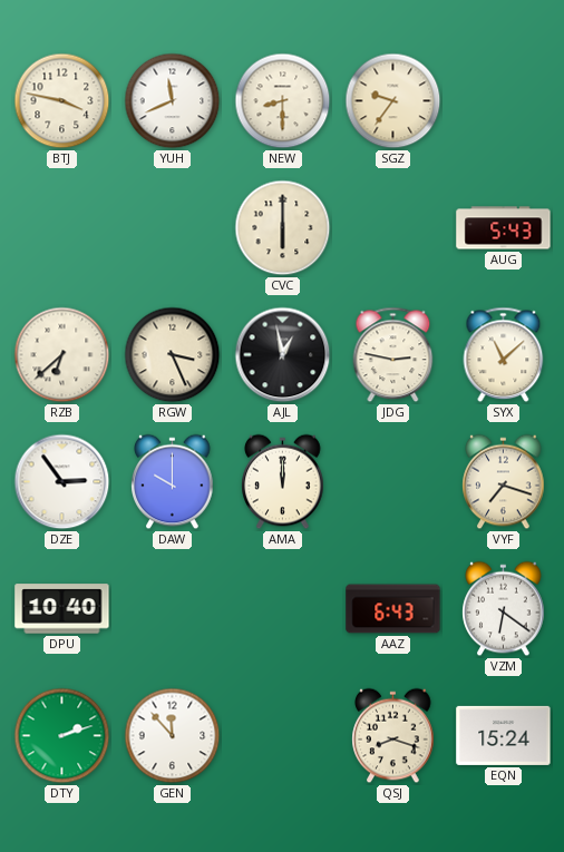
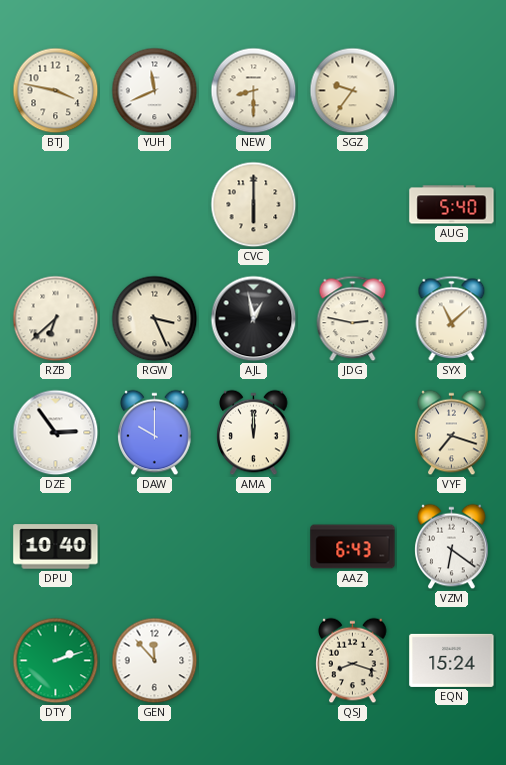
AUG: 5:43 -> 5:40 (452, 205)
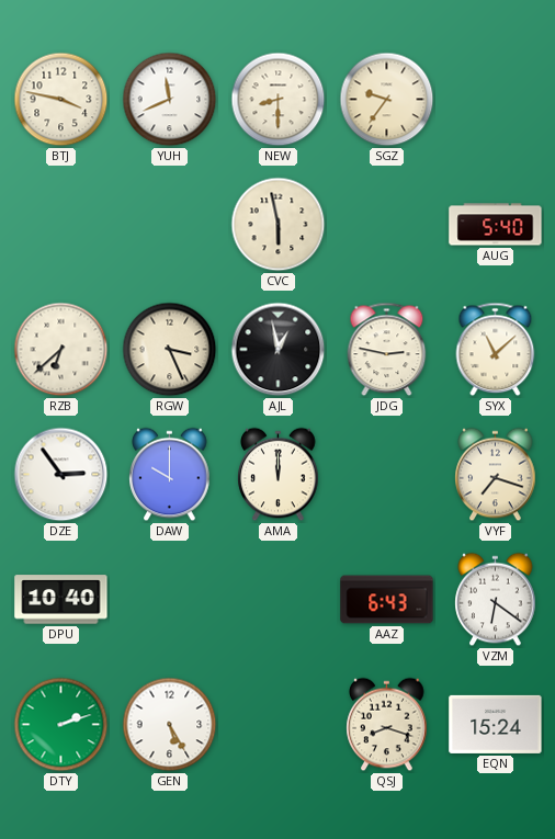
CVC: 6:00 -> 5:58 (279, 225)
GEN: 11:53 -> 5:25 (170, 725)
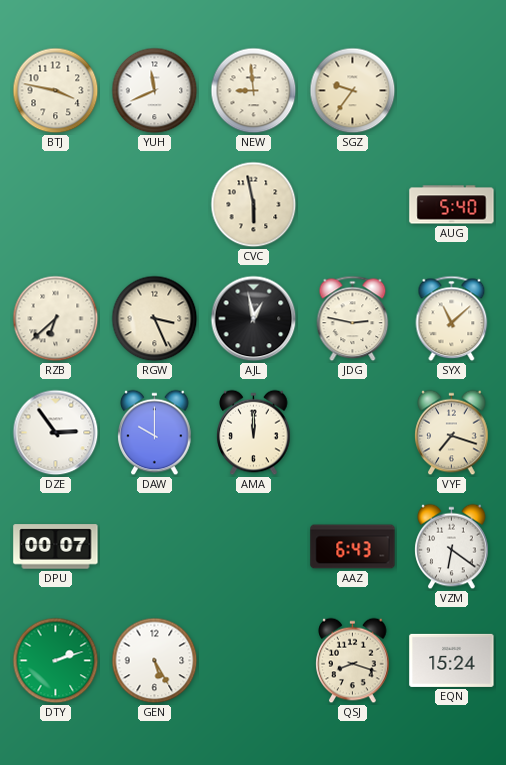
NEW: 8:30 -> 8:59 (254, 91)
DPU: 10:40 -> 00:07 (56, 547)
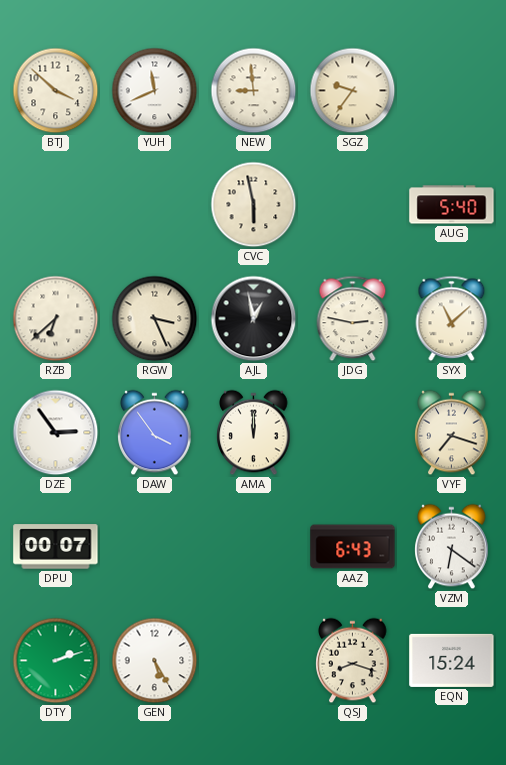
BTJ: 3:47 -> 3:52 (56, 91)
DAW: 10:00 -> 3:54 (155, 433)
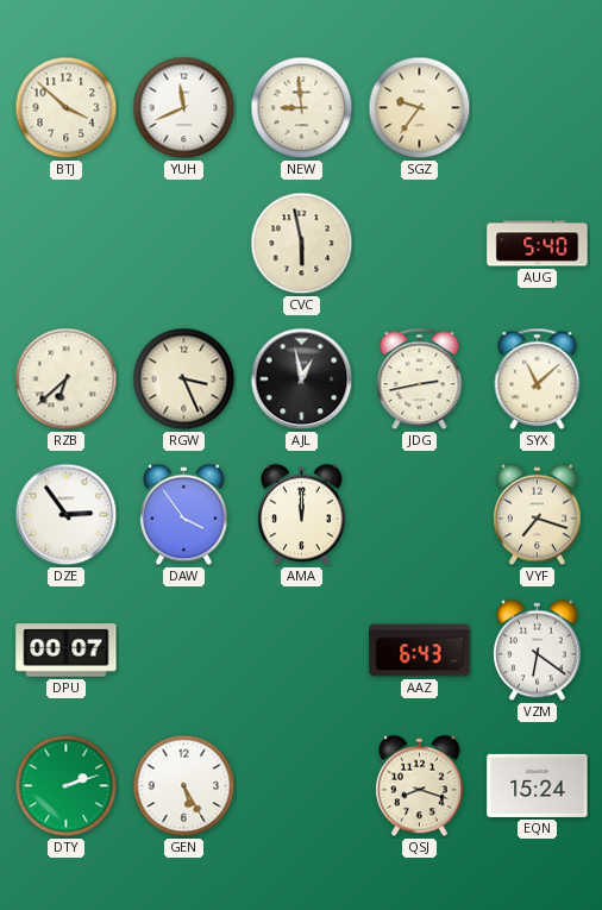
JDG: 2:47 -> 2:43 (420, 379)
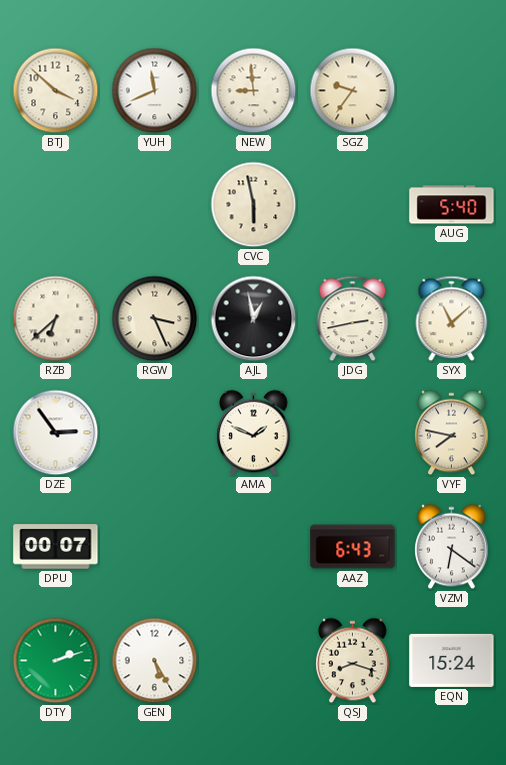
DAW: 3:54 -> none (184, 515)
AMA: 12:00 -> 1:49 (254, 433)
VYF: 7:18 -> 7:47 (452, 433)
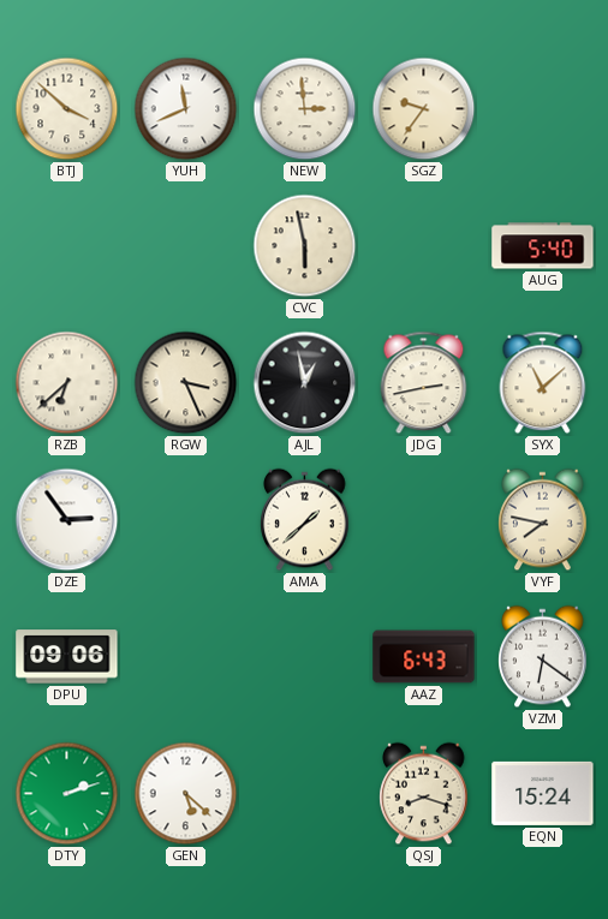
NEW: 8:59 -> 2:59 (305, 109)
AMA: 1:49 -> 1:38 (305, 520)
DPU: 00:07 -> 09:06 (67, 657)
GEN: 5:25 -> 5:22 (186, 794)
